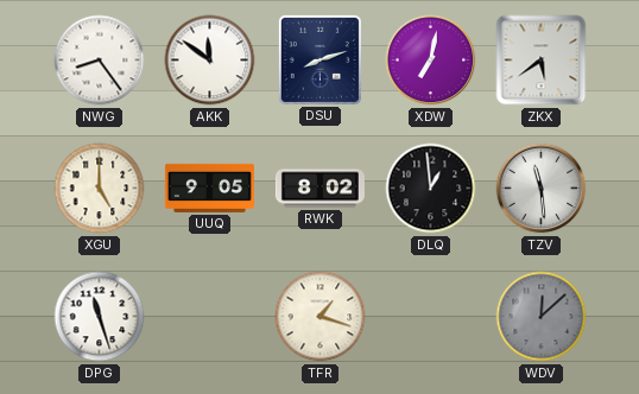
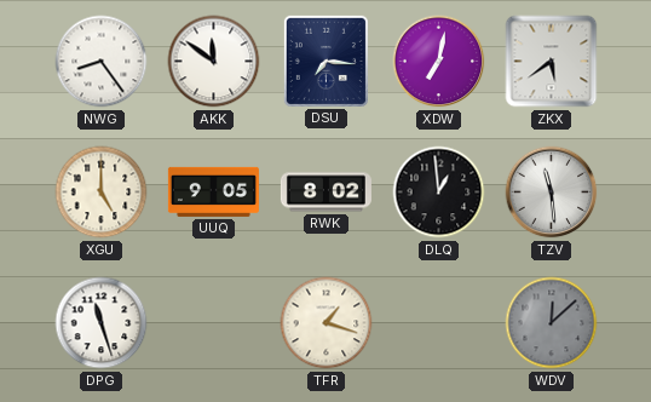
DSU: 8:12 -> 7:16 (325, 61)
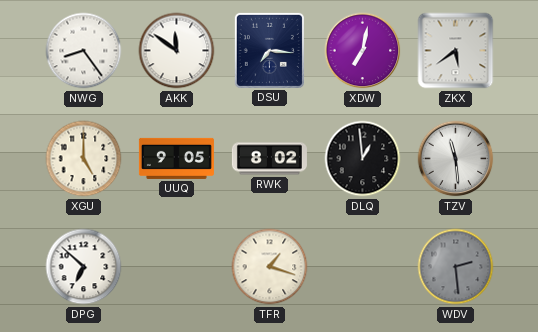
DPG: 11:27 -> 6:52 (84, 267)
WDV: 12:08 -> 2:29 (456, 267)
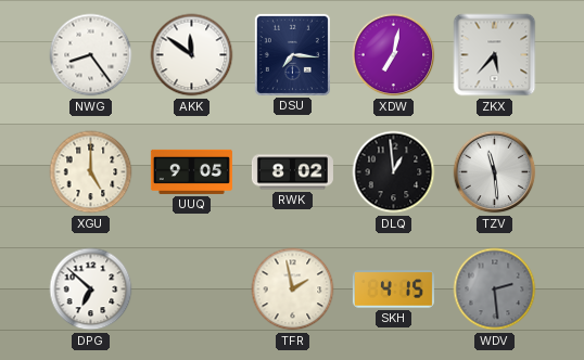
ZKX: 5:39 -> 5:37 (495, 55)
TFR: 1:18 -> 1:58 (293, 290)
SKH: none -> 4:15 (393, 290)
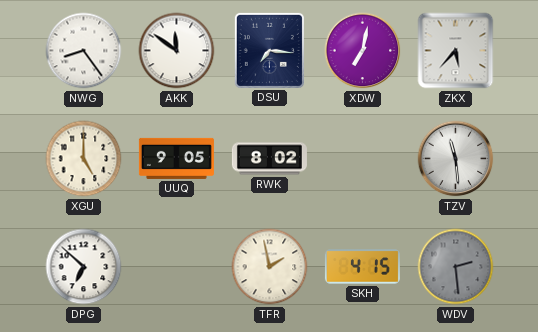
DLQ: 12:59 -> none (394, 172)
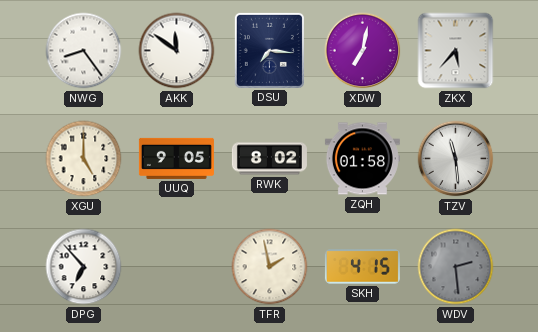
ZQH: none -> 01:58 (362, 159)
DPG: 6:52 -> 6:53 (84, 267)
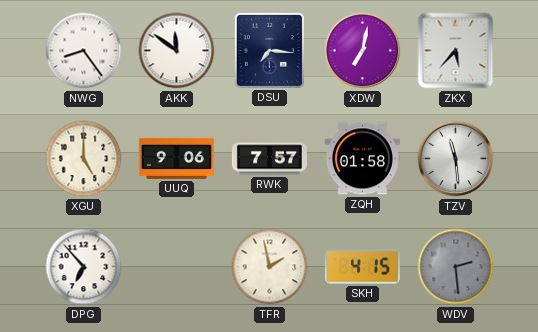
UUQ: 9:05 -> 9:06 (176, 158)
RWK: 8:02 -> 7:57 (269, 159)
